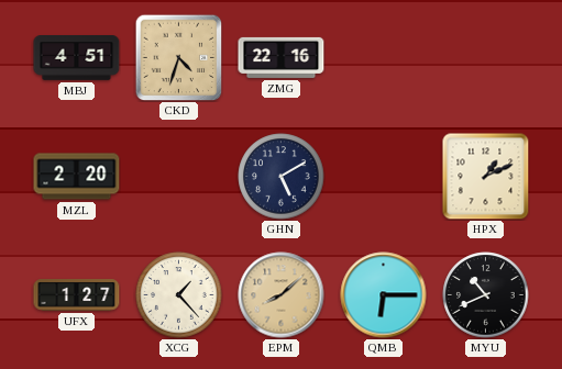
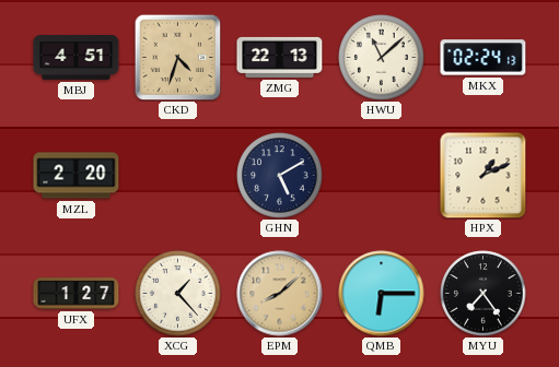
ZMG: 22:16 -> 22:13 (280, 57)
HWU: none -> 11:08 (382, 58)
MKX: none -> 02:24 (484, 58)
MYU: 10:41 -> 7:24 (484, 294)
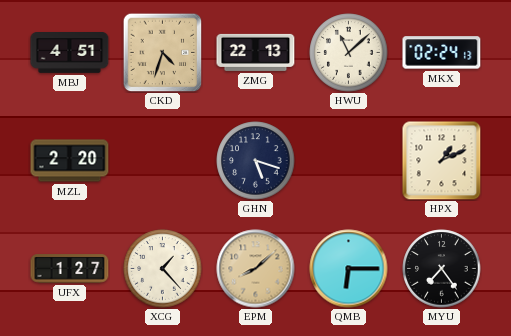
GHN: 5:10 -> 5:18 (256, 161)
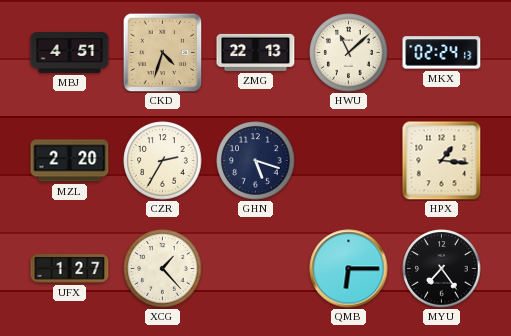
CZR: none -> 2:35 (163, 161)
HPX: 1:11 -> 1:16 (442, 161)
EPM: 8:08 -> none (256, 269)
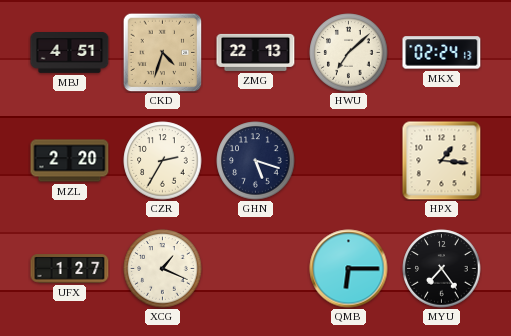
HWU: 11:08 -> 7:08 (349, 53)
XCG: 1:23 -> 1:19 (163, 269)
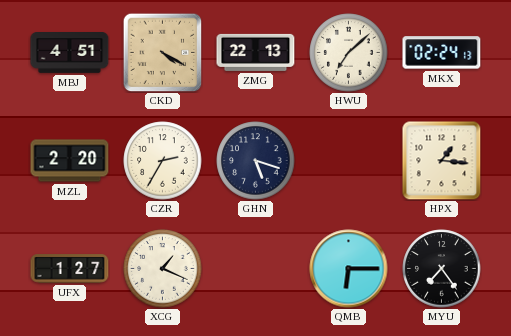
CKD: 4:33 -> 4:20 (162, 52)
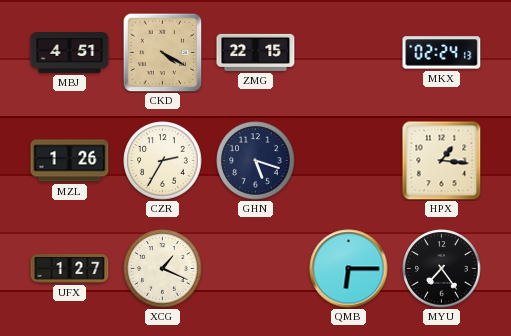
ZMG: 22:13 -> 22:15 (256, 52)
HWU: 7:08 -> none (349, 53)
MZL: 2:20 -> 1:26 (70, 161)
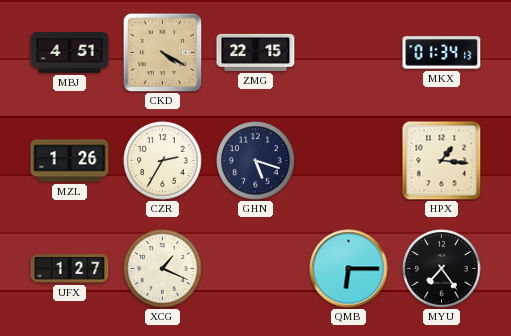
MKX: 02:24 -> 01:34 (442, 53)
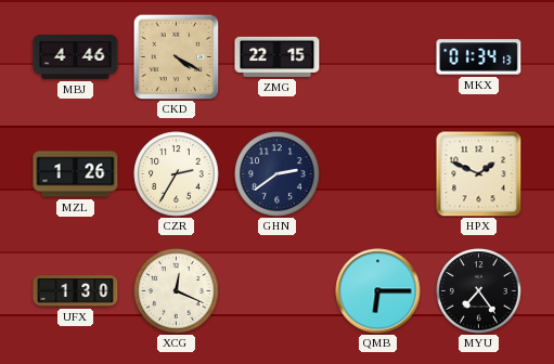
MBJ: 4:51 -> 4:46 (76, 57)
GHN: 5:18 -> 2:39 (278, 174)
HPX: 1:16 -> 1:49 (479, 174)
UFX: 1:27 -> 1:30 (76, 291)
XCG: 1:19 -> 12:19 (177, 291)
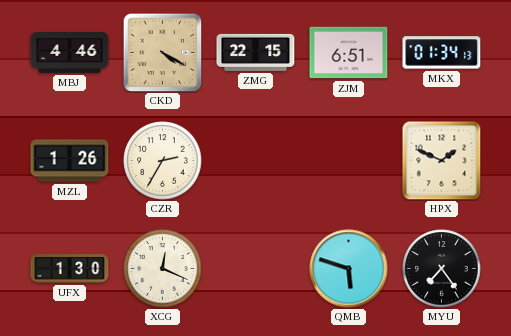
ZJM: none -> 6:51 (349, 53)
GHN: 2:39 -> none (278, 174)
QMB: 6:15 -> 5:48 (349, 269)
